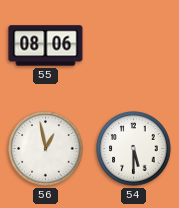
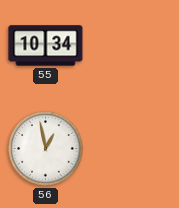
55: 08:06 -> 10:34 (46, 46)
54: 5:30 -> none (134, 149)
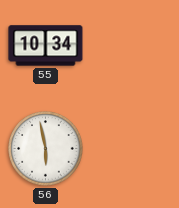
56: 12:58 -> 5:58 (46, 149)
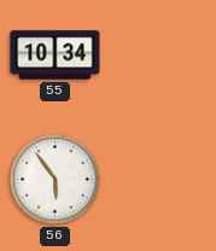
56: 5:58 -> 5:54 (56, 180)
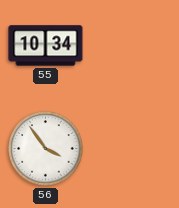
56: 5:54 -> 3:54 (46, 149)
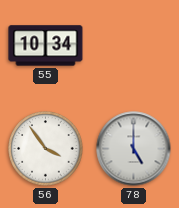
78: none -> 5:00 (134, 149)
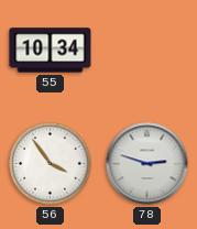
78: 5:00 -> 2:48 (147, 164)
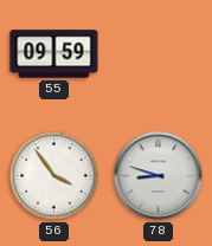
55: 10:34 -> 09:59 (54, 54)
78: 2:48 -> 8:48 (159, 176)
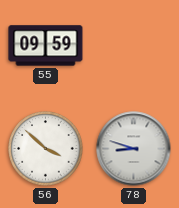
56: 3:54 -> 3:52 (46, 149)
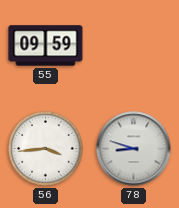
56: 3:52 -> 3:44 (46, 149)
